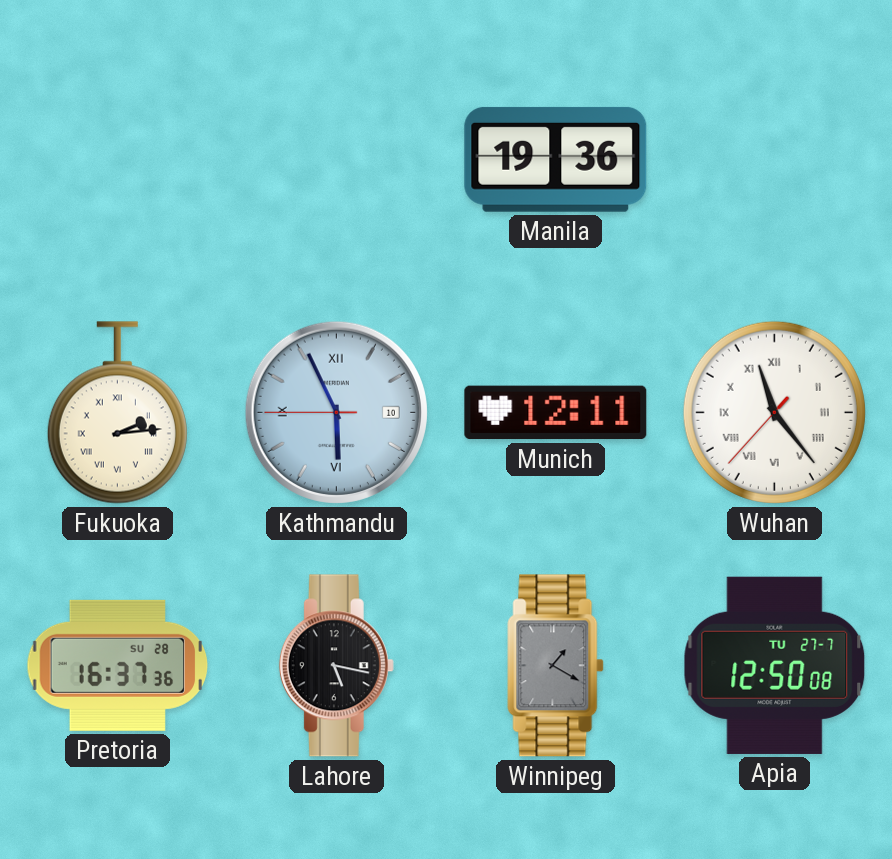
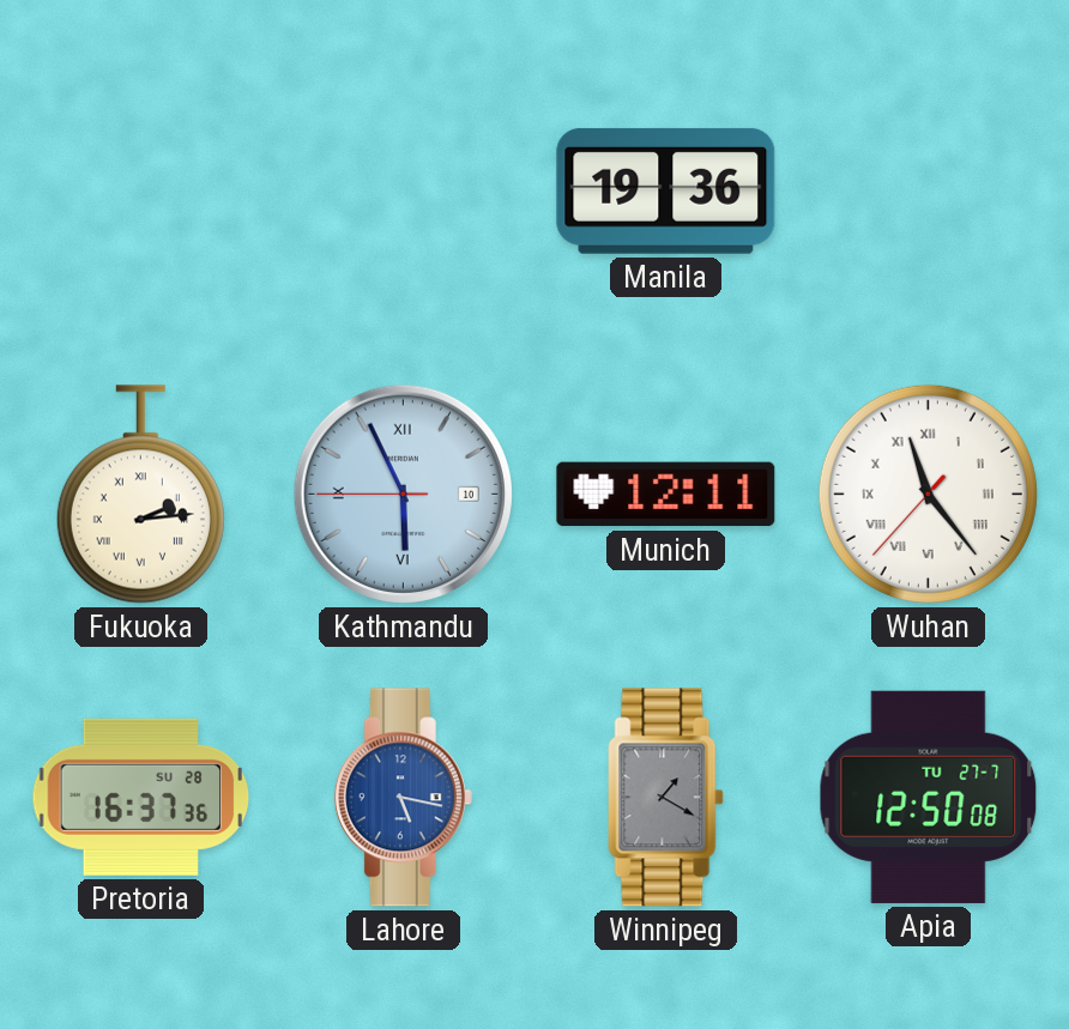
Lahore dial: black -> blue (403, 798)
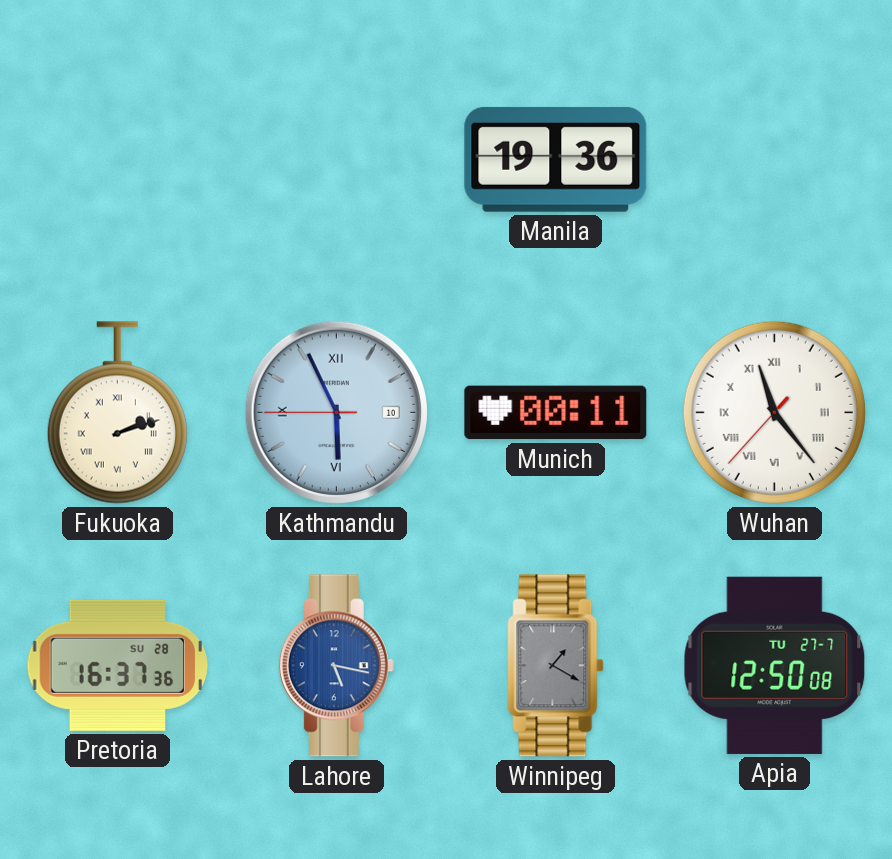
Fukuoka: 2:14 -> 2:12 (117, 413)
Munich: 12:11 -> 00:11 (556, 413)
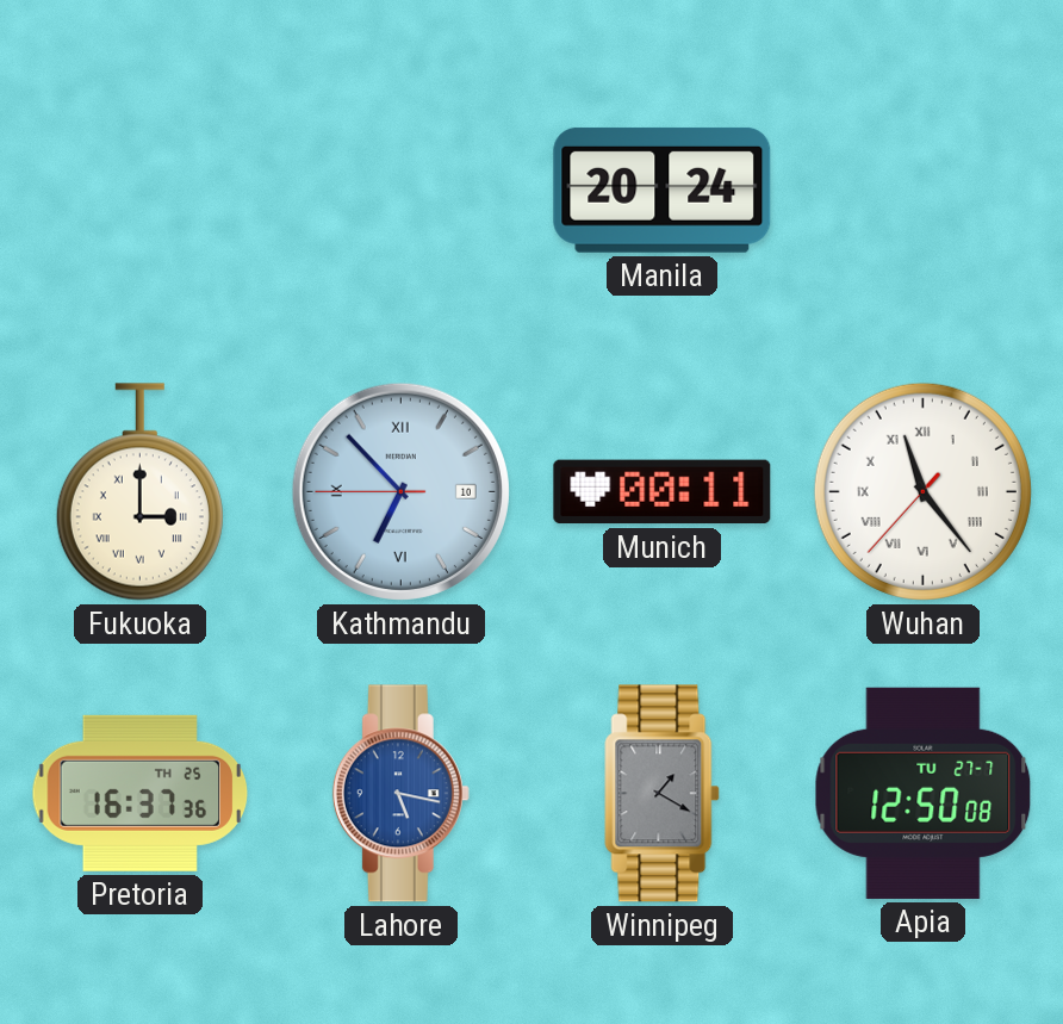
Manila: 19:36 -> 20:24 (663, 190)
Fukuoka: 2:12 -> 3:00 (139, 492)
Kathmandu: 5:55 -> 6:52 (400, 491)
Pretoria date: SU 28 -> TH 25 (141, 793)
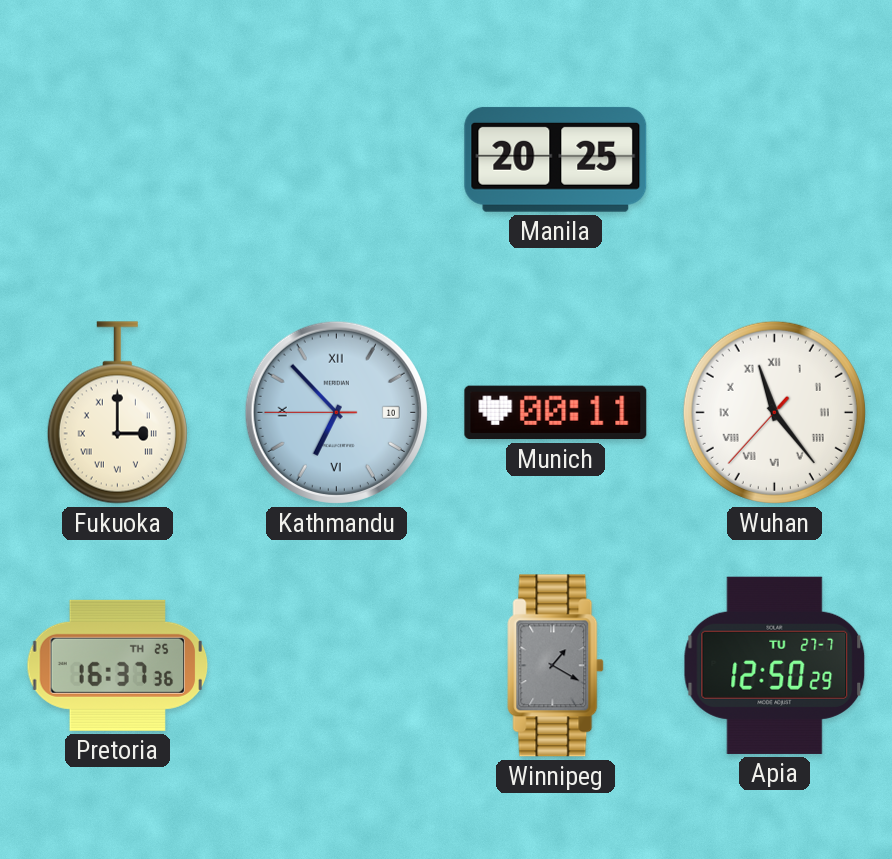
Manila: 20:24 -> 20:25 (556, 159)
Lahore: 5:17 -> none (400, 794)
Apia: 12:50:08 -> 12:50:29 (775, 665)
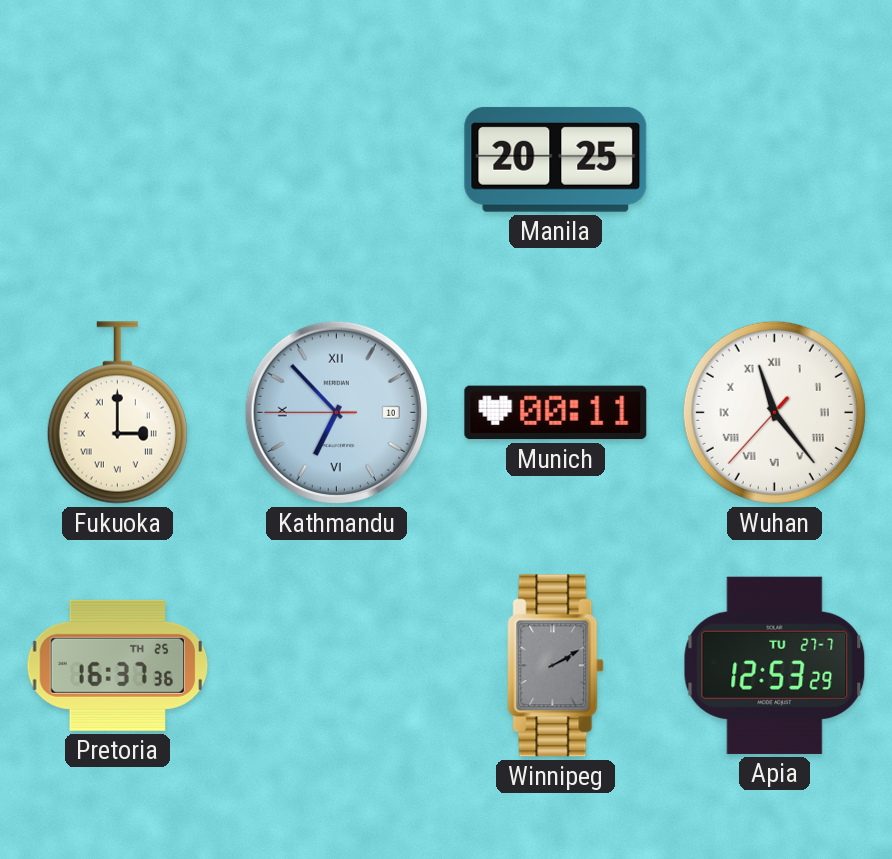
Winnipeg: 1:20 -> 2:10 (556, 666)
Apia: 12:50 -> 12:53 (775, 665)
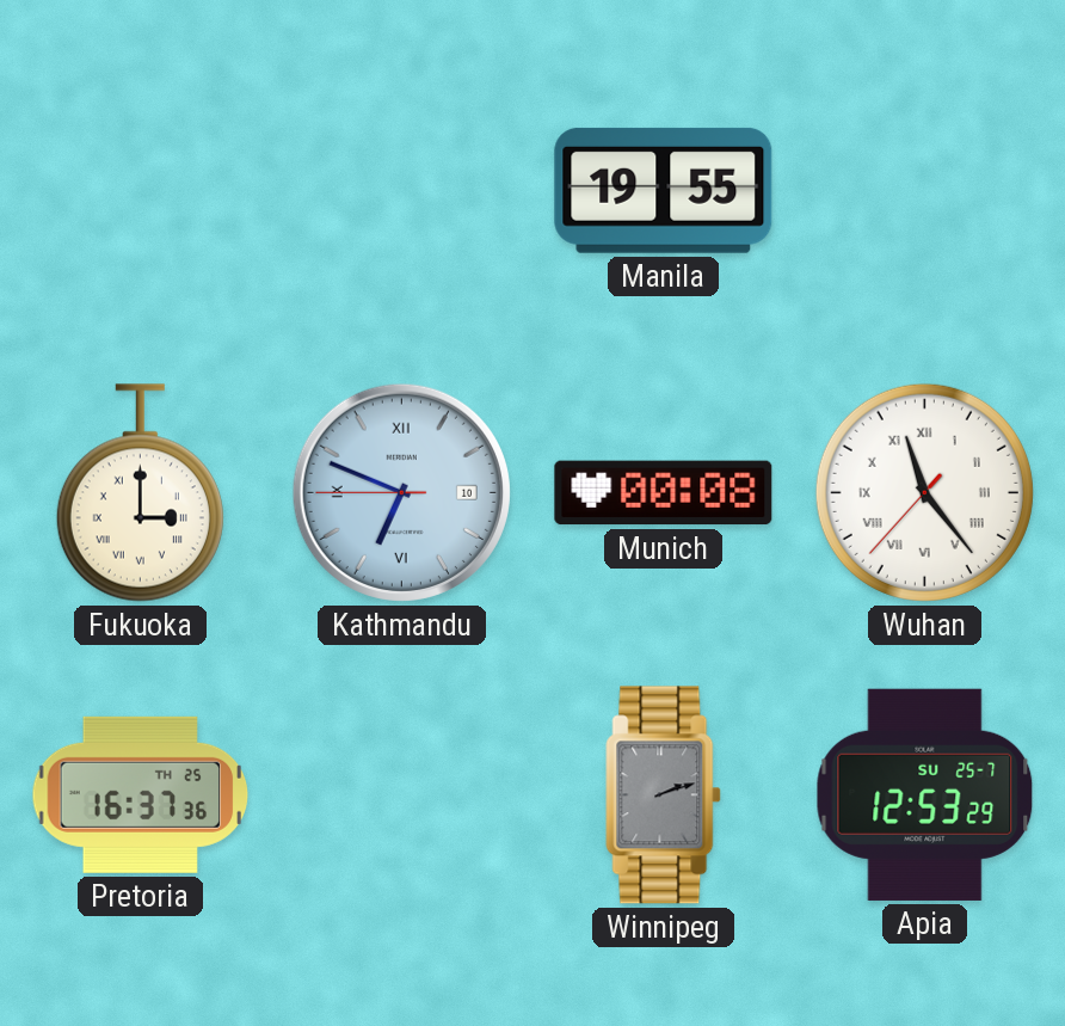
Manila: 20:25 -> 19:55 (664, 190)
Kathmandu: 6:52 -> 6:48 (401, 492)
Munich: 00:11 -> 00:08 (664, 493)
Winnipeg: 2:10 -> 2:12 (664, 795)
Apia date: TU 27-7 -> SU 25-7 (925, 794)
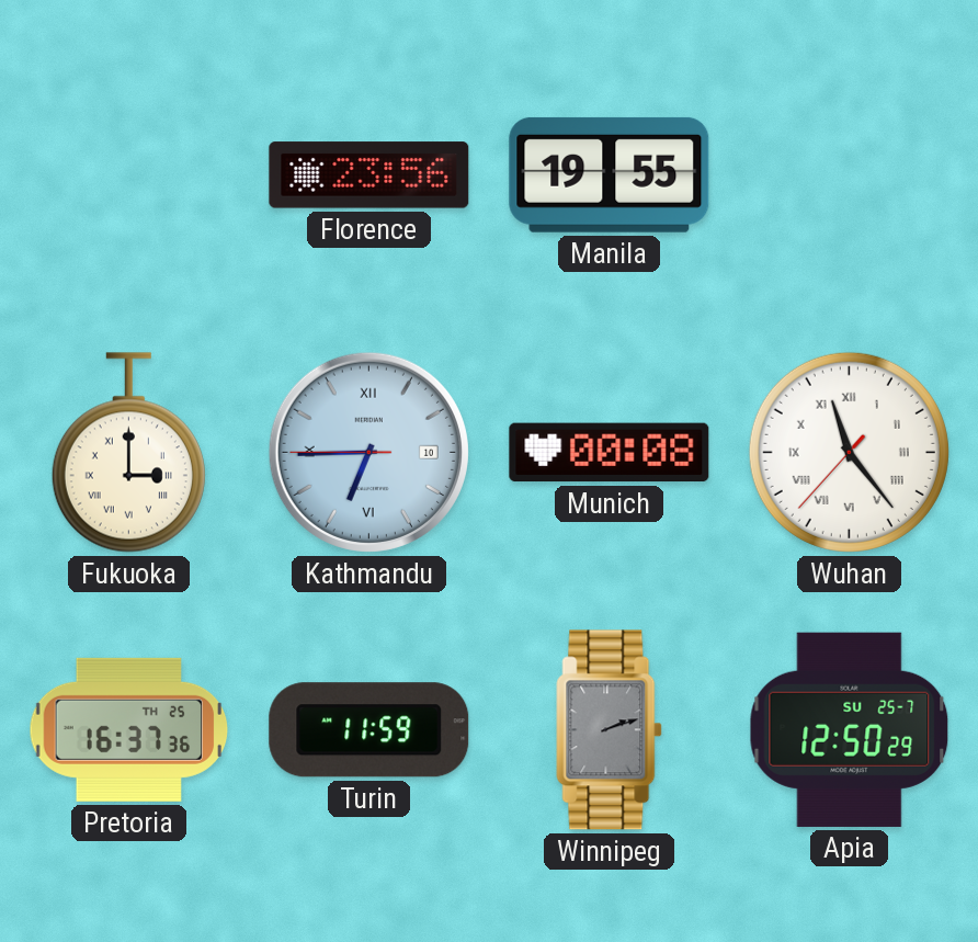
Florence: none -> 23:56 (369, 175)
Kathmandu: 6:48 -> 6:44 (368, 452)
Turin: none -> 11:59 (369, 730)
Apia: 12:53 -> 12:50 (850, 729)
